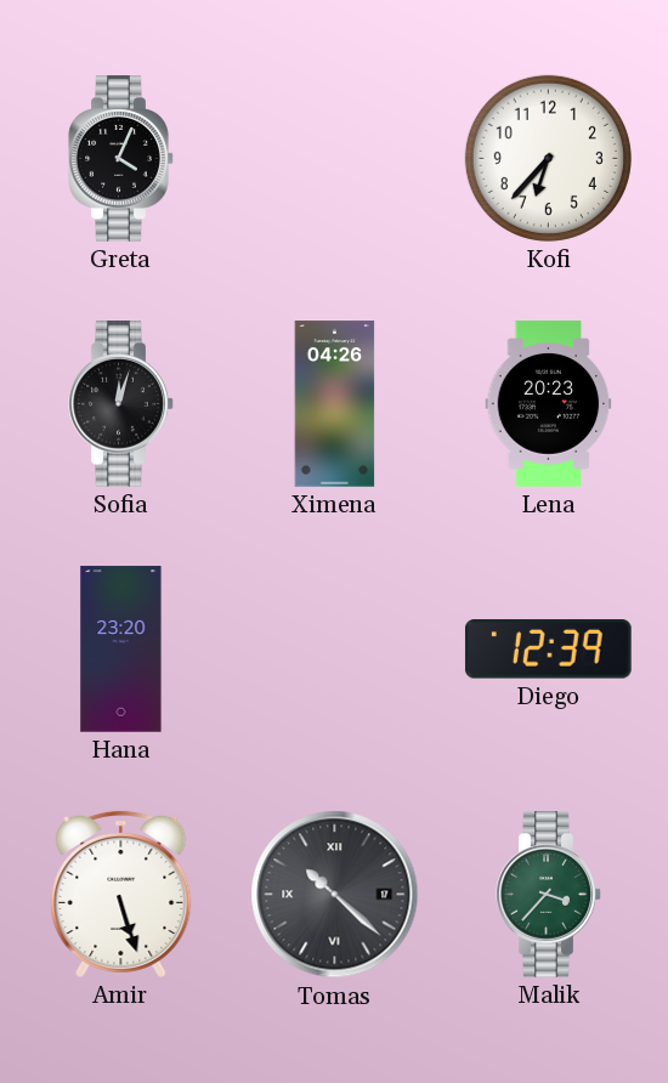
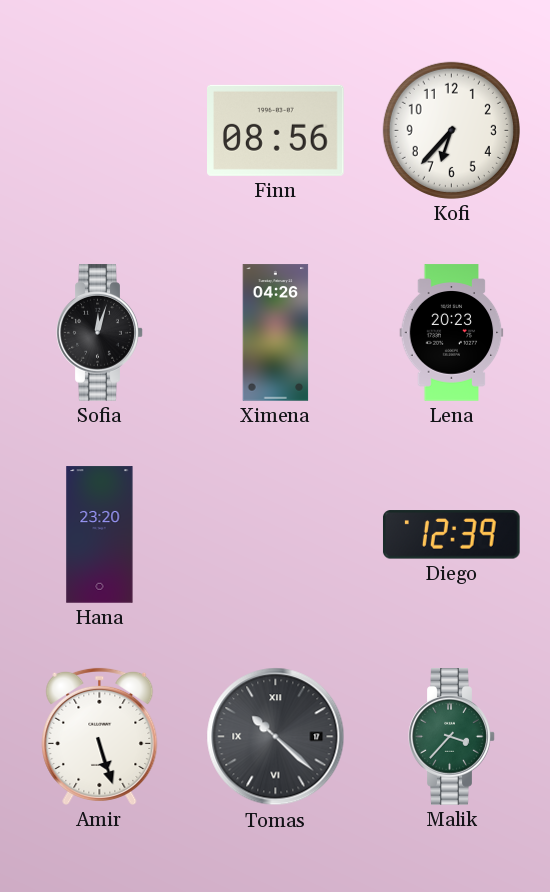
Greta: 4:04 -> none (121, 159)
Finn: none -> 08:56 (276, 130)
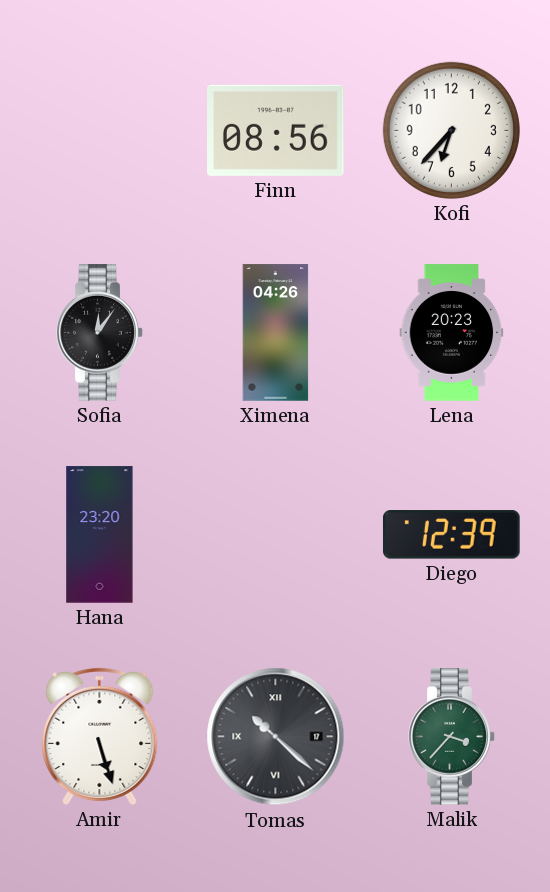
Sofia: 12:03 -> 12:06 (100, 333)
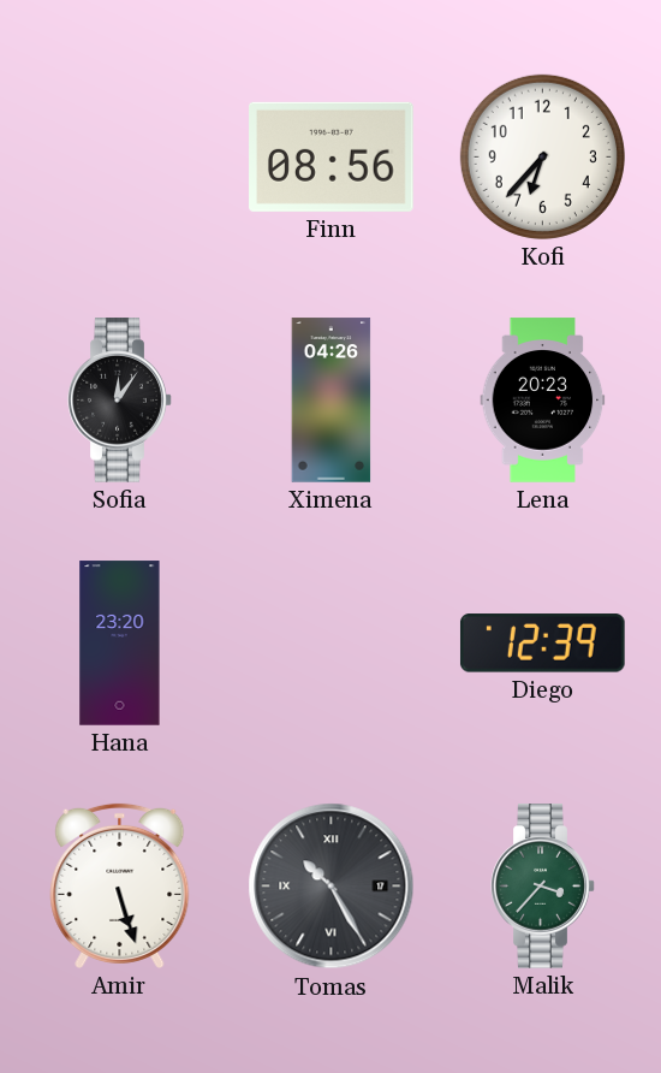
Tomas: 10:22 -> 10:25 (332, 887)
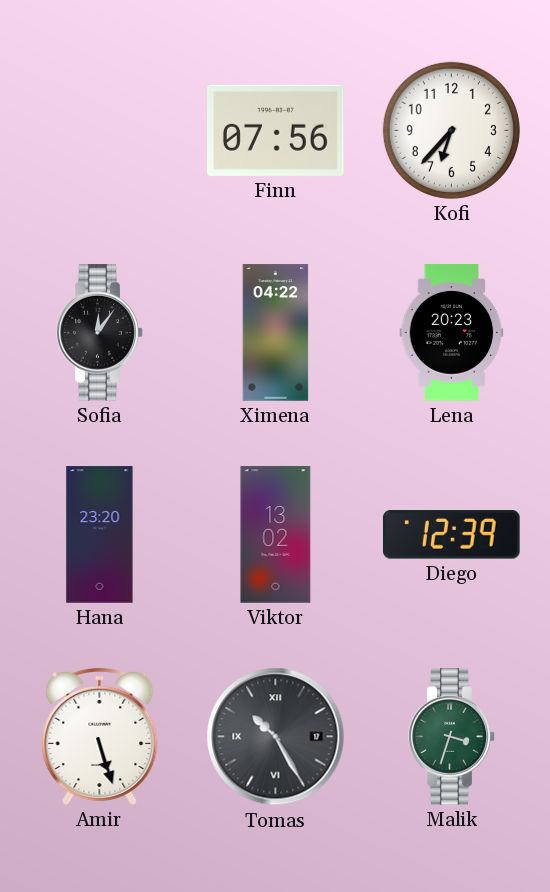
Finn: 08:56 -> 07:56 (276, 130)
Ximena: 04:26 -> 04:22 (276, 333)
Viktor: none -> 13:02 (276, 535)
Malik: 3:37 -> 3:33 (452, 737)
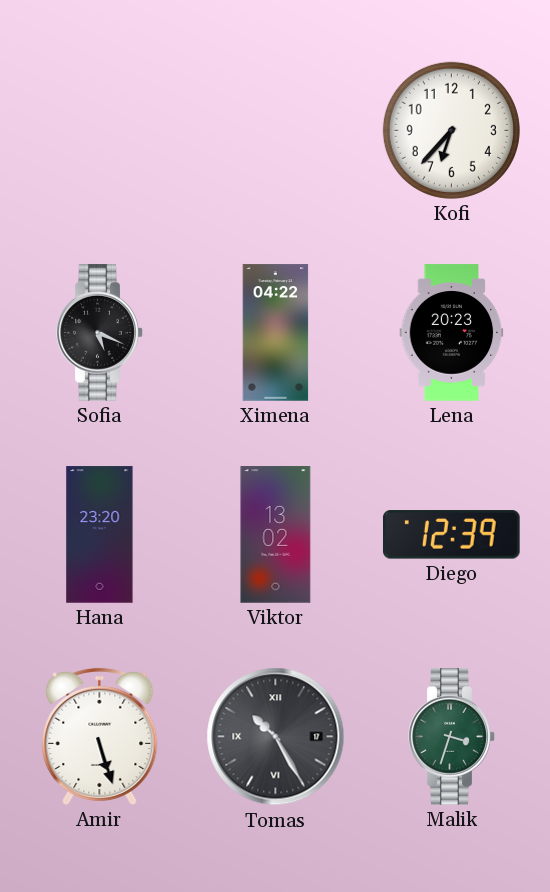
Finn: 07:56 -> none (276, 130)
Sofia: 12:06 -> 5:19 (100, 333)
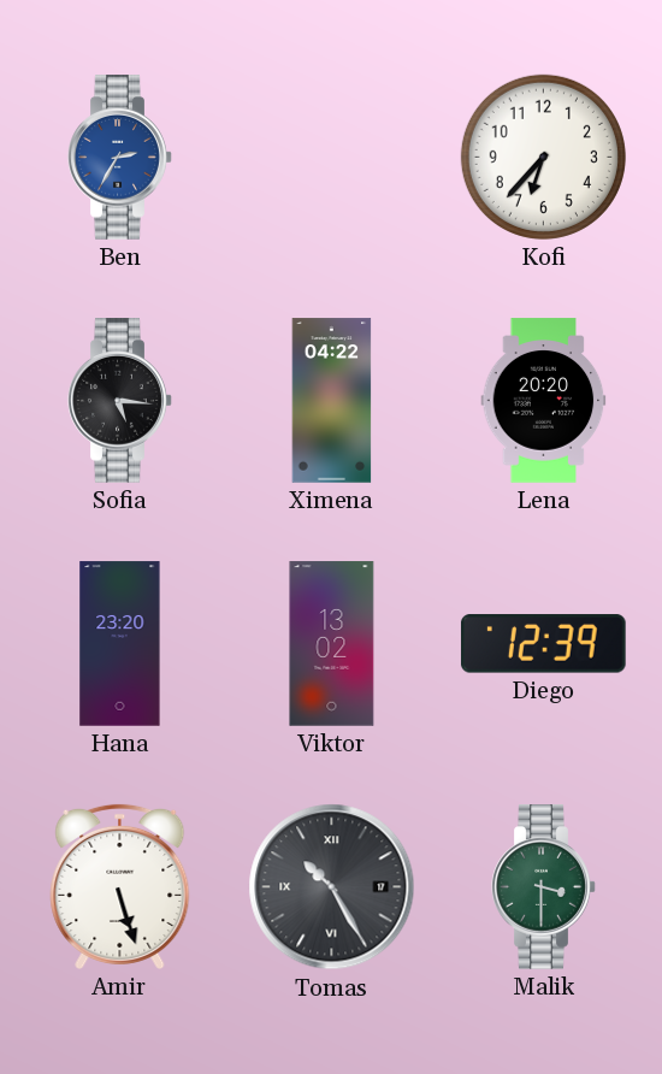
Ben: none -> 2:35 (120, 158)
Sofia: 5:19 -> 5:16 (120, 401)
Lena: 20:23 -> 20:20 (544, 401)
Malik: 3:33 -> 3:30 (544, 887)
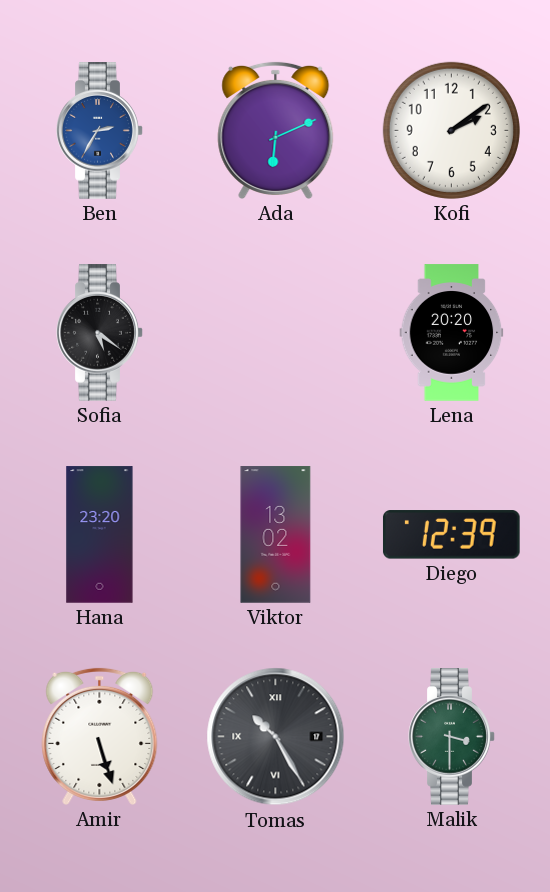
Ada: none -> 6:11 (276, 130)
Kofi: 6:37 -> 2:09 (451, 130)
Sofia: 5:16 -> 5:21 (100, 333)
Ximena: 04:22 -> none (332, 401)
